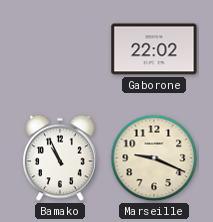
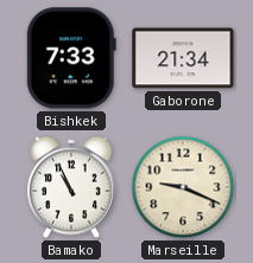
Bishkek: none -> 7:33 (71, 58)
Gaborone: 22:02 -> 21:34 (183, 58)
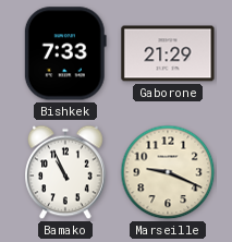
Gaborone: 21:34 -> 21:29 (168, 53)
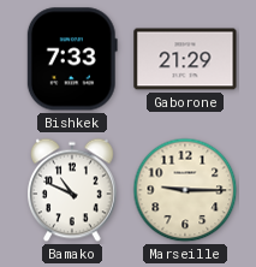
Bamako: 10:56 -> 10:49 (73, 190)
Marseille: 9:19 -> 9:15 (185, 190)
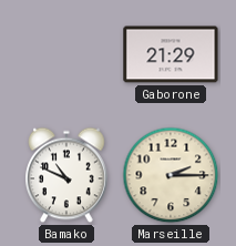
Bishkek: 7:33 -> none (72, 59)
Marseille: 9:15 -> 2:15 (171, 175)
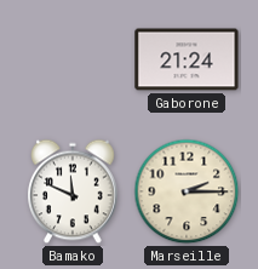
Gaborone: 21:29 -> 21:24 (187, 59)
Bamako: 10:49 -> 11:49 (74, 191)
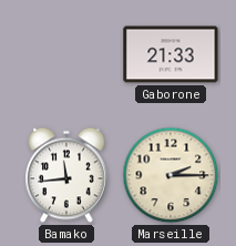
Gaborone: 21:24 -> 21:33 (171, 54)
Bamako: 11:49 -> 11:44 (68, 175)
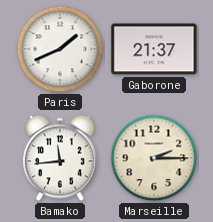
Paris: none -> 1:41 (60, 49)
Gaborone: 21:33 -> 21:37 (154, 49)
